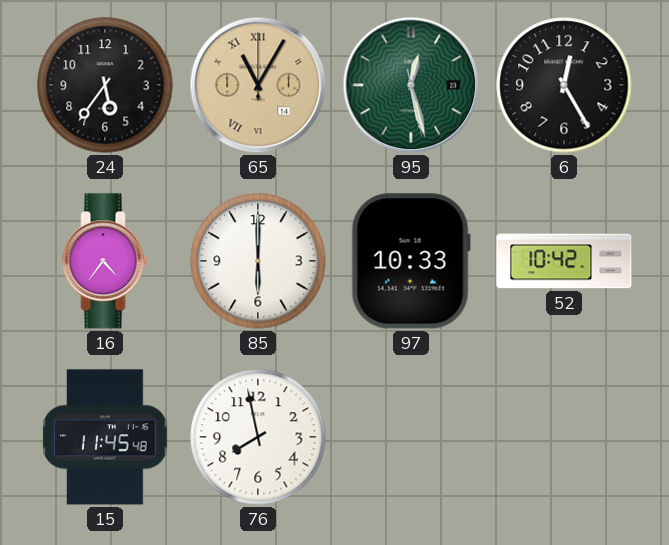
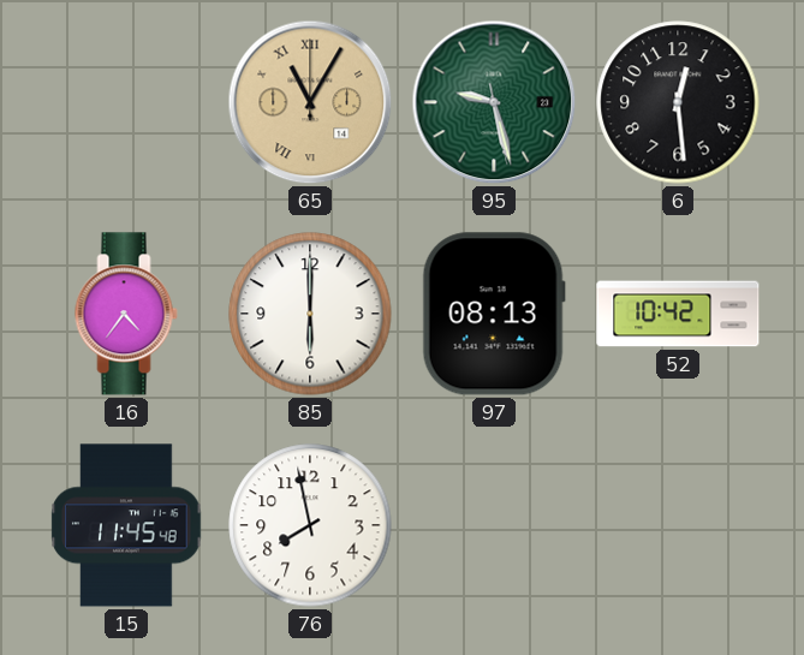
24: 5:36 -> none (105, 85)
95: 12:27 -> 9:27 (494, 102)
6: 12:25 -> 12:29 (678, 102)
97: 10:33 -> 08:13 (494, 314)
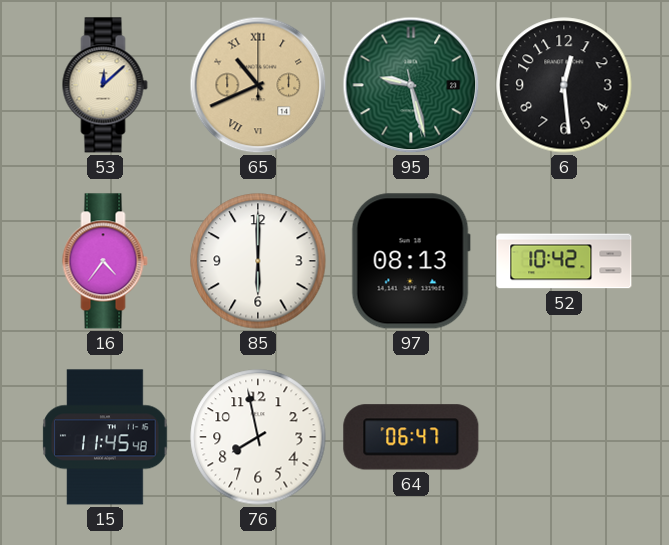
53: none -> 12:08 (105, 85)
65: 11:05 -> 10:41 (258, 85)
64: none -> 06:47 (411, 437)
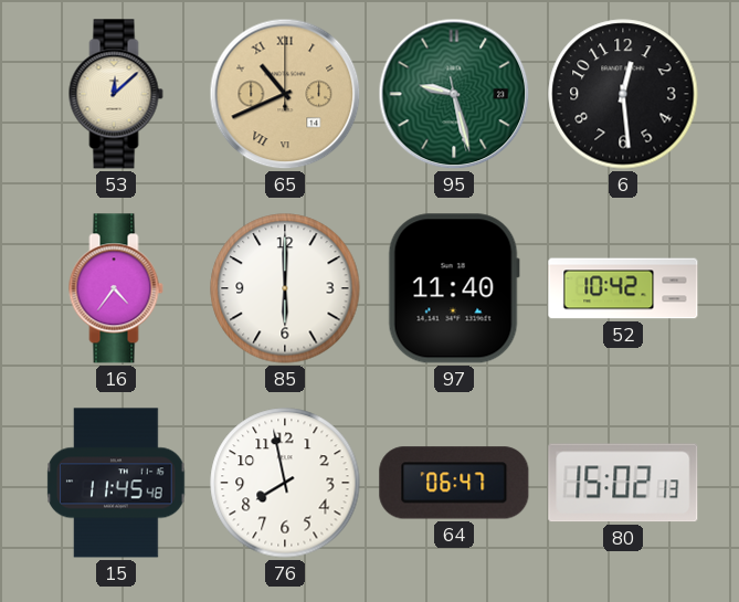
97: 08:13 -> 11:40 (454, 288)
80: none -> 15:02 (623, 483)
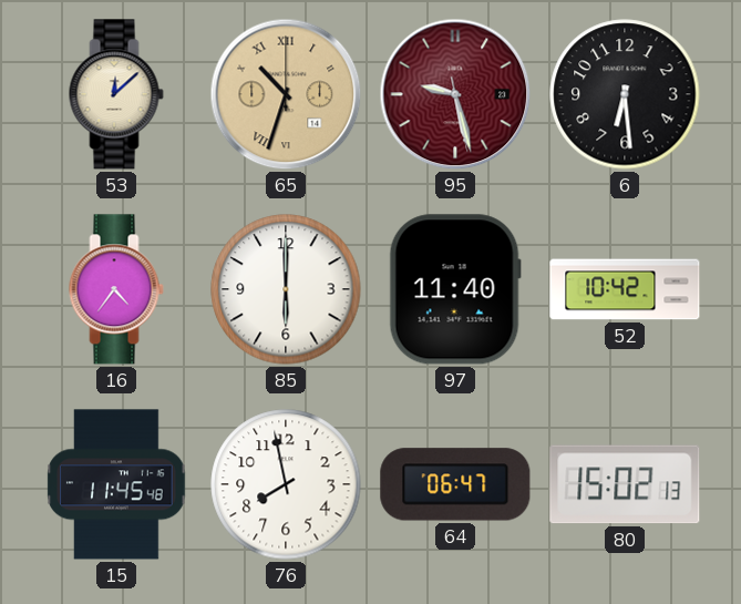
65: 10:41 -> 10:33 (286, 94)
95 dial: green -> burgundy (455, 94)
6: 12:29 -> 6:29 (625, 94)
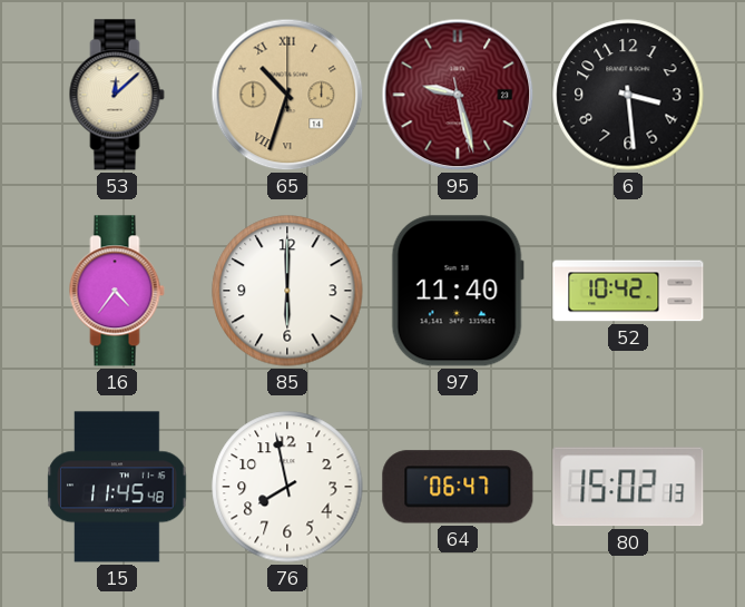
6: 6:29 -> 3:29 (628, 95)
